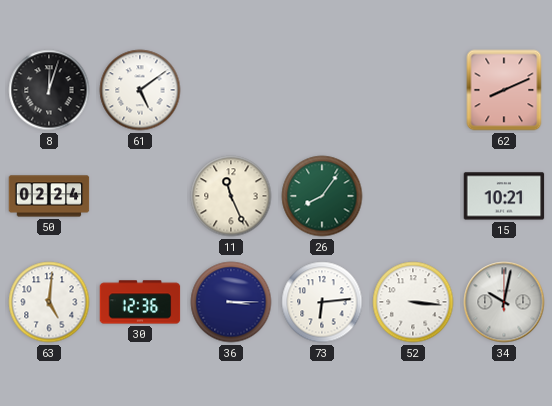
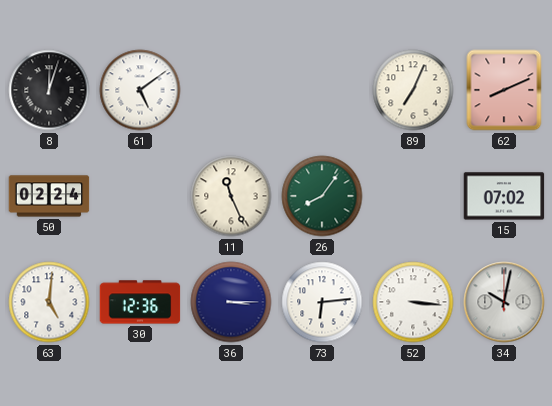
89: none -> 7:04 (413, 90)
15: 10:21 -> 07:02 (504, 196)
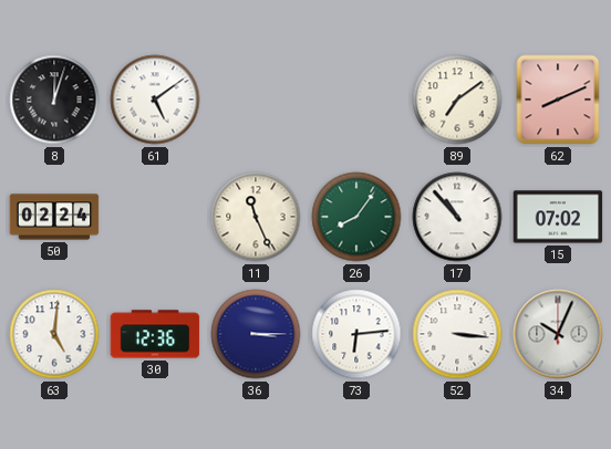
89: 7:04 -> 7:09 (457, 100)
17: none -> 10:53 (457, 217)
34: 10:02 -> 10:04 (558, 334)
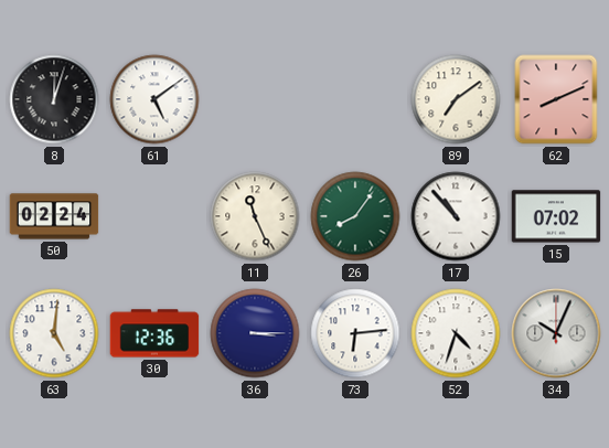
52: 3:16 -> 4:33 (456, 333)
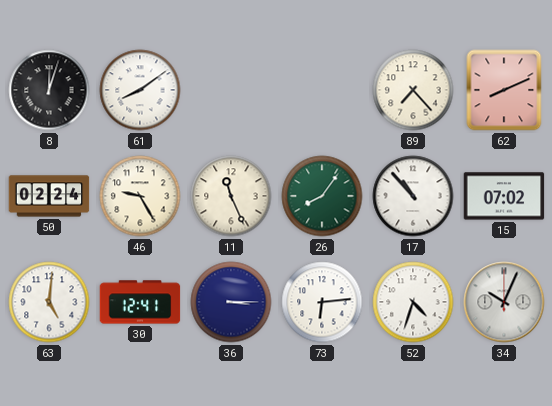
61: 5:09 -> 8:09 (140, 90)
89: 7:09 -> 7:23 (413, 90)
46: none -> 9:25 (140, 196)
30: 12:36 -> 12:41 (140, 302)
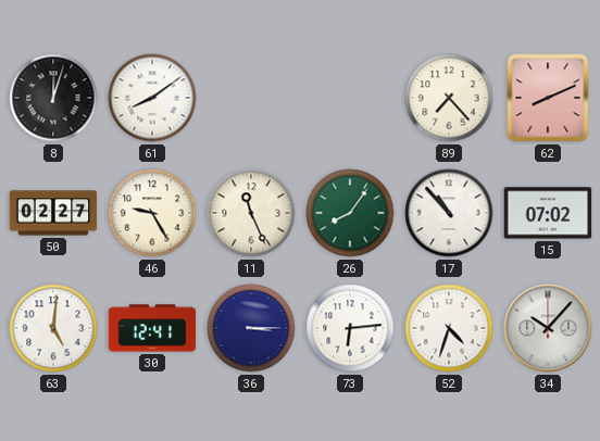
50: 02:24 -> 02:27 (53, 213)
34: 10:04 -> 10:07 (548, 328)
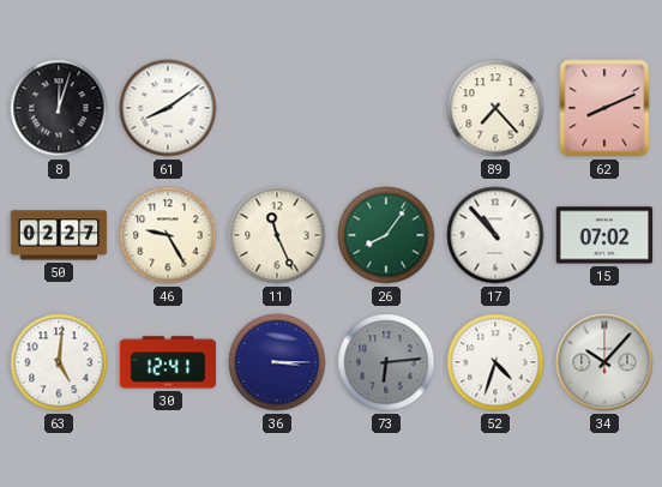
73 dial: white -> grey (386, 362)
